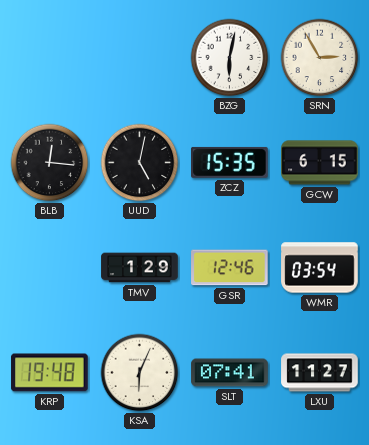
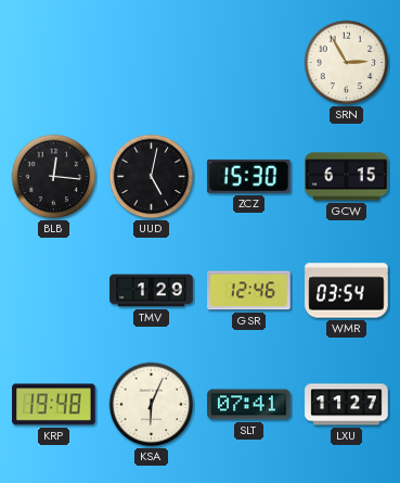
BZG: 6:02 -> none (230, 58)
ZCZ: 15:35 -> 15:30 (249, 176)
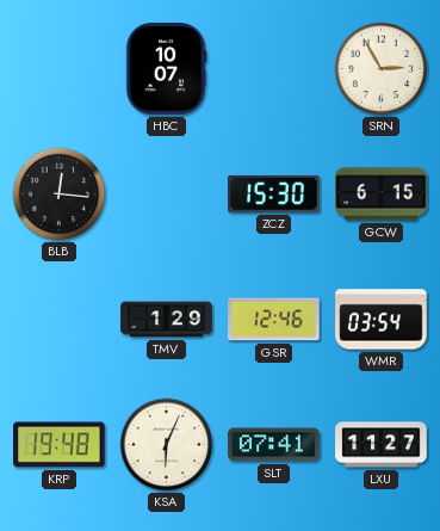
HBC: none -> 10:07 (166, 69)
UUD: 5:02 -> none (152, 177)
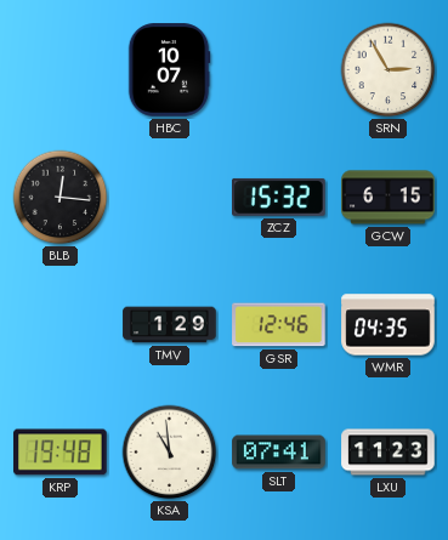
ZCZ: 15:30 -> 15:32 (279, 197)
WMR: 03:54 -> 04:35 (389, 325)
KSA: 6:04 -> 10:59 (170, 453)
LXU: 11:27 -> 11:23 (389, 453)
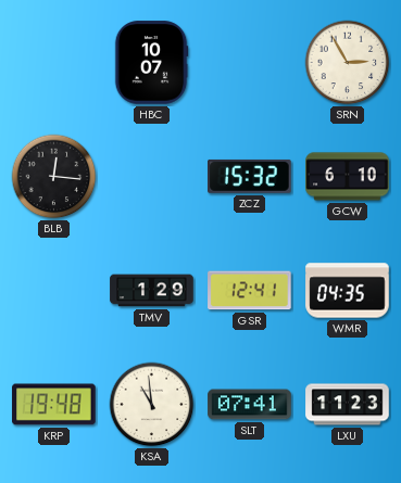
GCW: 6:15 -> 6:10 (348, 177)
GSR: 12:46 -> 12:41 (250, 291)
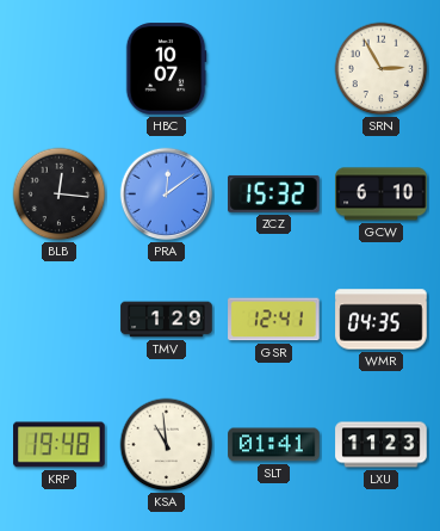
PRA: none -> 12:09 (167, 195)
SLT: 07:41 -> 01:41 (274, 445)
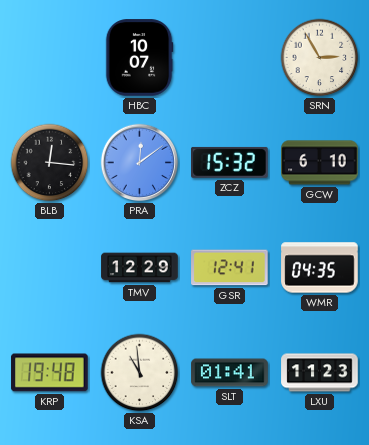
TMV: 1:29 -> 12:29 (140, 268)
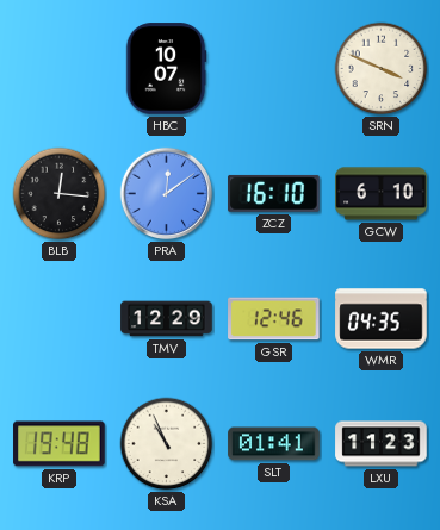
SRN: 2:55 -> 3:49 (382, 69)
ZCZ: 15:32 -> 16:10 (274, 193)
GSR: 12:41 -> 12:46 (274, 319)
KSA: 10:59 -> 10:56 (167, 444)
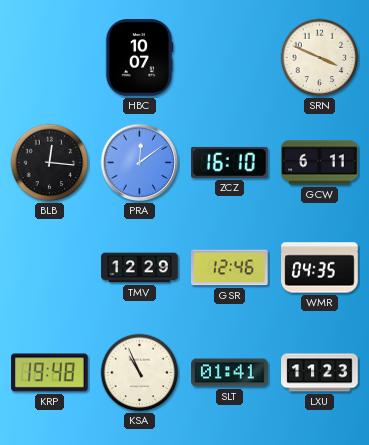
GCW: 6:10 -> 6:11 (320, 163)
